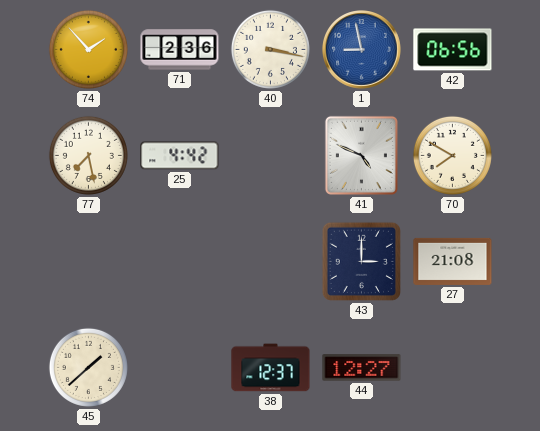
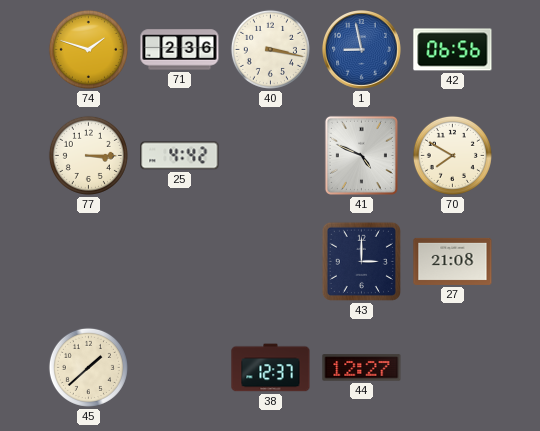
74: 1:53 -> 1:48 (88, 49)
77: 7:28 -> 3:15 (88, 155)
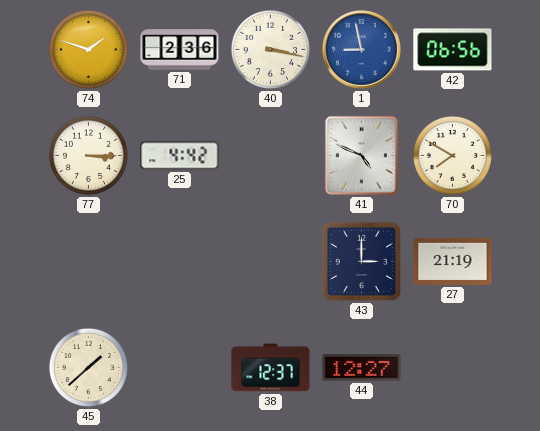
27: 21:08 -> 21:19 (453, 261)
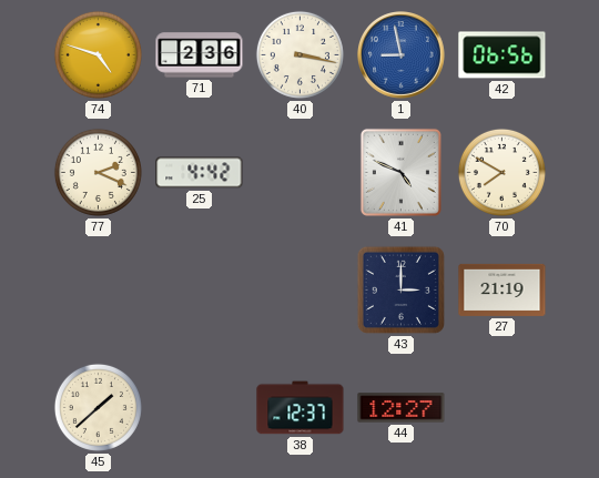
74: 1:48 -> 4:48 (98, 54)
77: 3:15 -> 2:19 (98, 172)
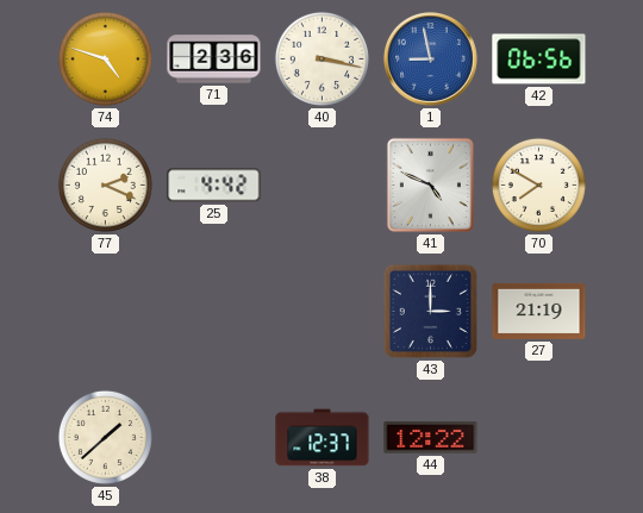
44: 12:27 -> 12:22 (431, 438)
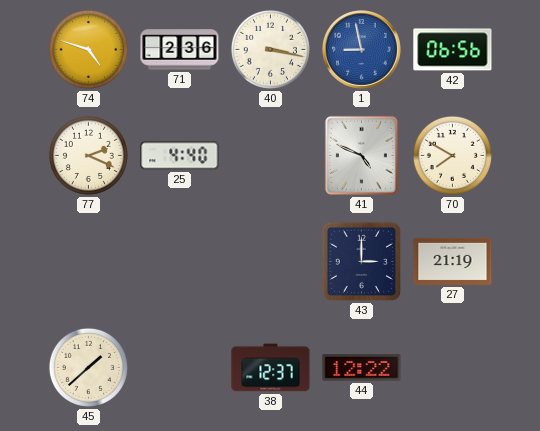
25: 4:42 -> 4:40 (180, 156)
